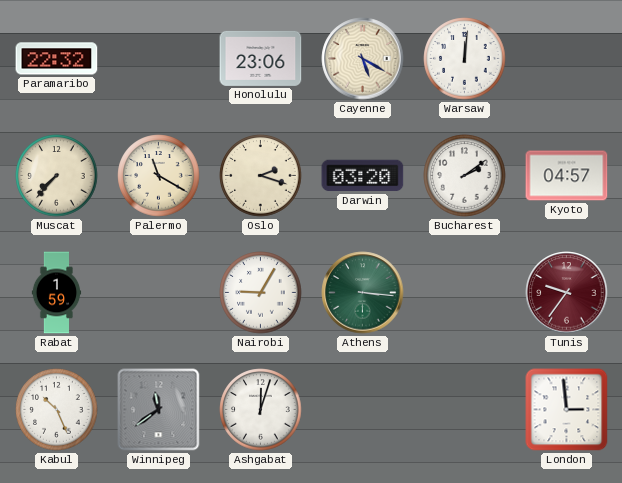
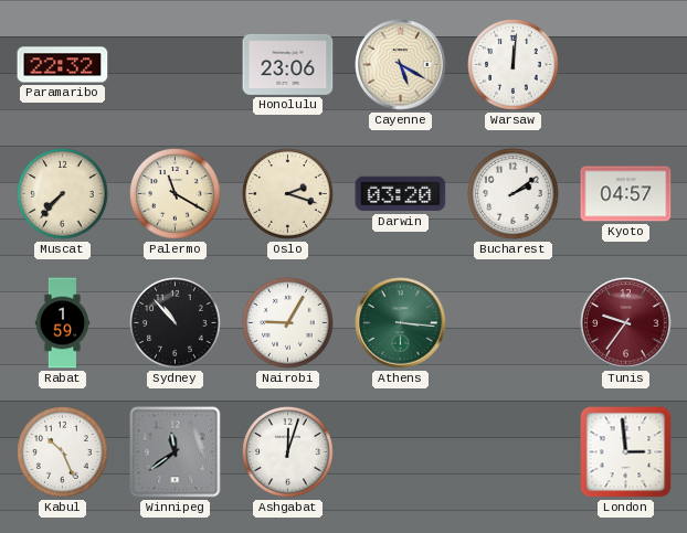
Sydney: none -> 10:53 (176, 323)
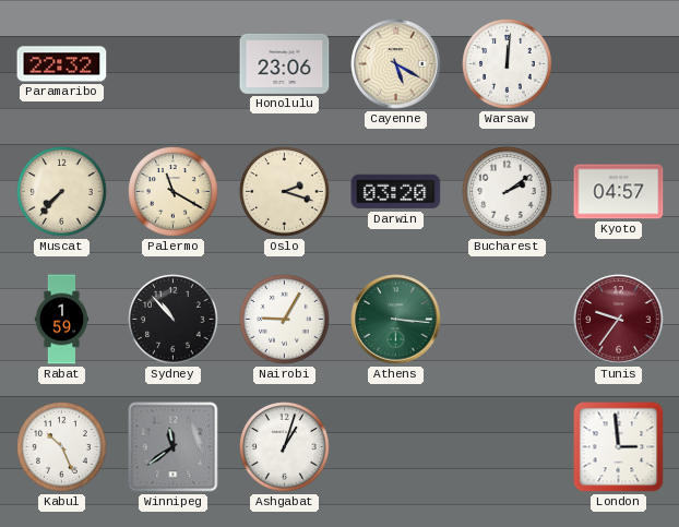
Ashgabat: 12:03 -> 1:03 (285, 447)
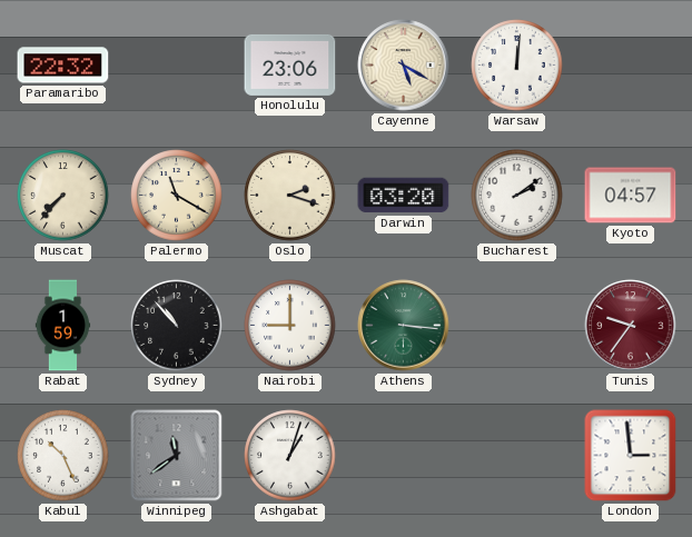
Nairobi: 9:05 -> 9:00 (290, 326)
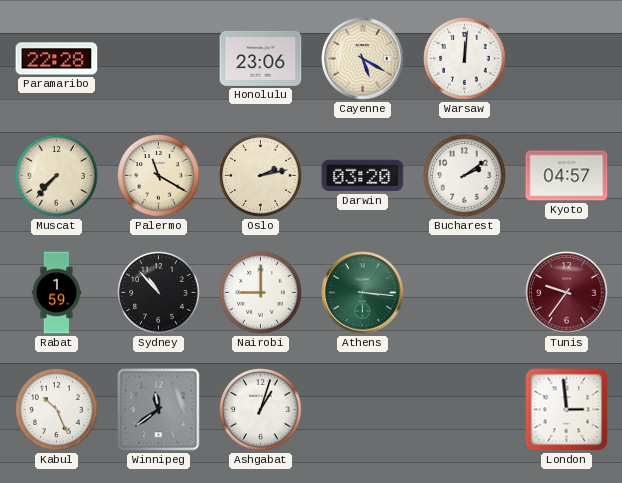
Paramaribo: 22:32 -> 22:28 (57, 59)
Oslo: 2:18 -> 2:13 (261, 176)
